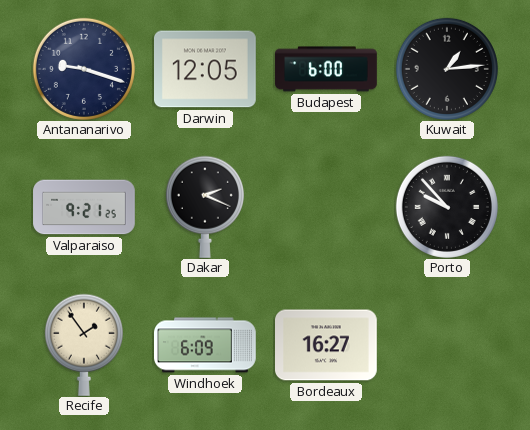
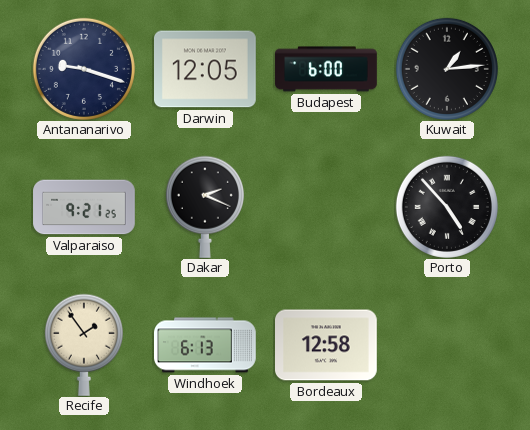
Porto: 9:53 -> 4:53 (447, 207)
Windhoek: 6:09 -> 6:13 (206, 345)
Bordeaux: 16:27 -> 12:58 (327, 345)
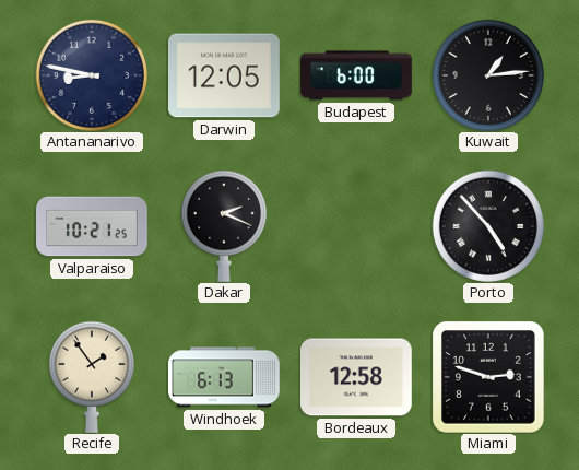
Antananarivo: 9:18 -> 8:47 (92, 75)
Valparaiso: 9:21 -> 10:21 (92, 226)
Miami: none -> 2:48 (488, 377)
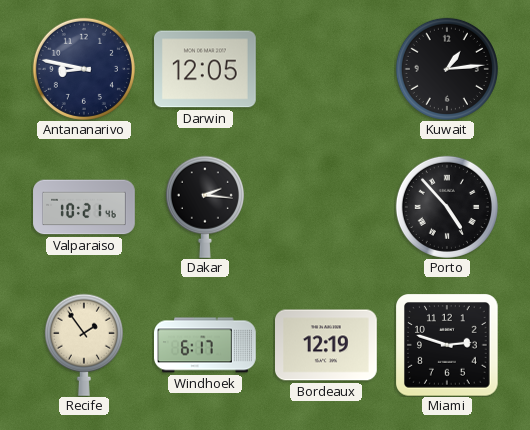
Budapest: 6:00 -> none (356, 75)
Valparaiso: 10:21:25 -> 10:21:46 (84, 207)
Dakar: 2:19 -> 2:16 (205, 207)
Windhoek: 6:13 -> 6:17 (206, 345)
Bordeaux: 12:58 -> 12:19 (327, 345)
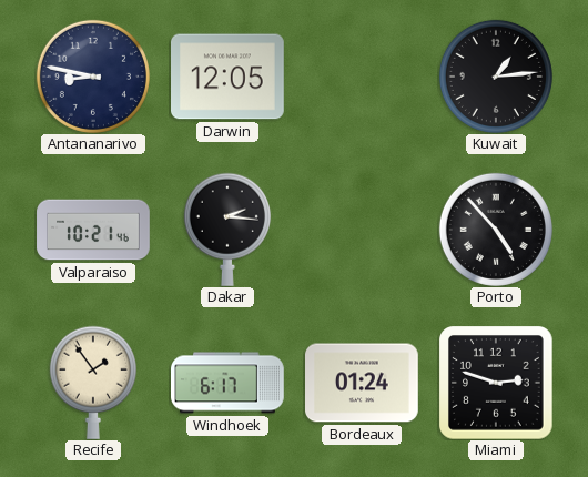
Bordeaux: 12:19 -> 01:24 (363, 383)
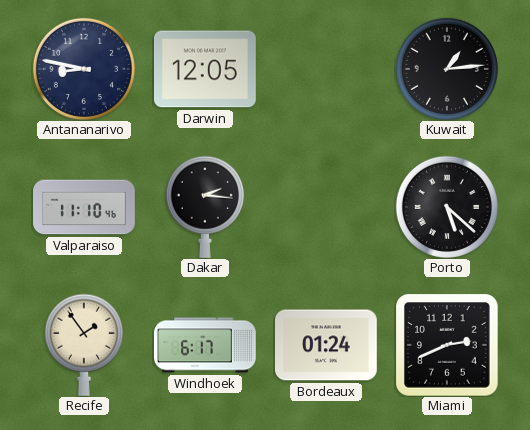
Valparaiso: 10:21 -> 11:10 (84, 207)
Porto: 4:53 -> 5:22 (447, 207)
Miami: 2:48 -> 2:41 (447, 345)
